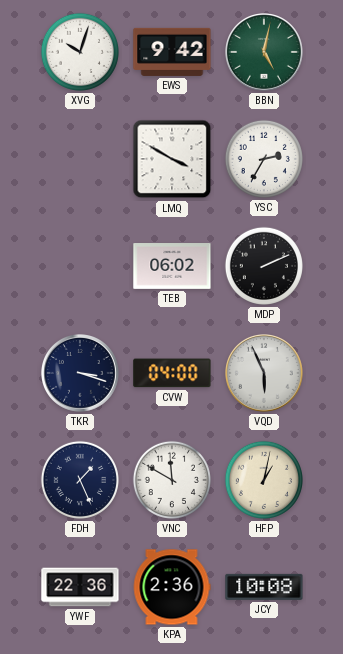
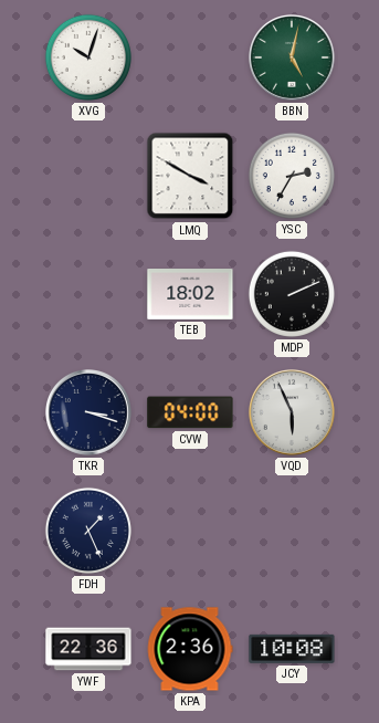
EWS: 9:42 -> none (172, 52)
TEB: 06:02 -> 18:02 (190, 295)
VNC: 11:50 -> none (172, 480)
HFP: 1:02 -> none (264, 480)
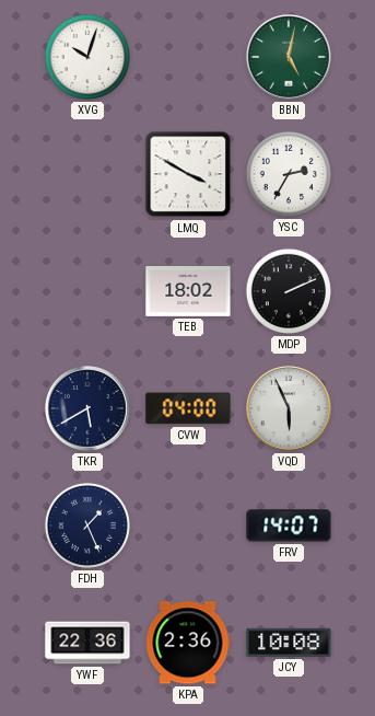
TKR: 3:18 -> 5:40 (89, 409)
FRV: none -> 14:07 (289, 526)
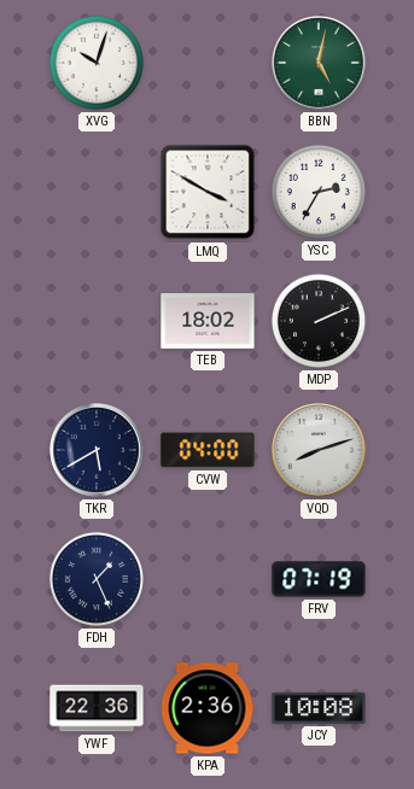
VQD: 5:56 -> 8:12 (320, 451)
FRV: 14:07 -> 07:19 (319, 579)
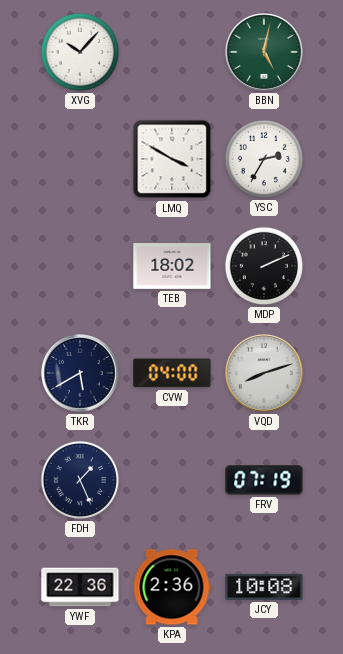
XVG: 10:03 -> 10:07 (80, 52)
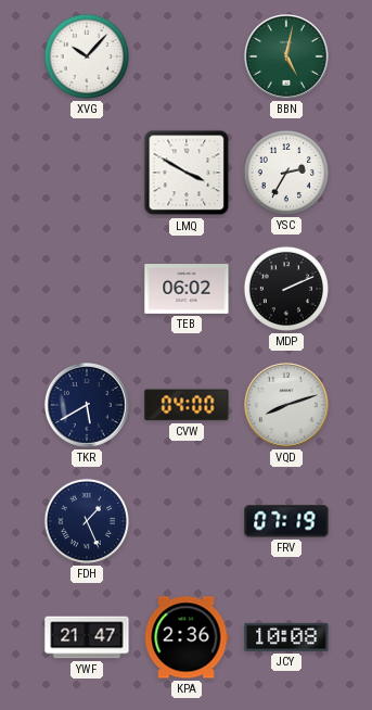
TEB: 18:02 -> 06:02 (187, 290)
YWF: 22:36 -> 21:47 (87, 637)
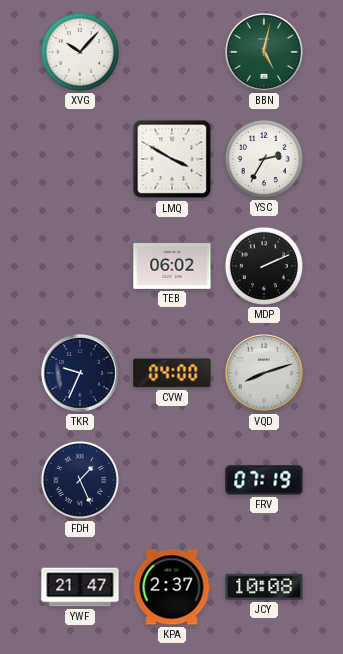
TKR: 5:40 -> 9:34 (81, 374)
KPA: 2:36 -> 2:37 (172, 587)
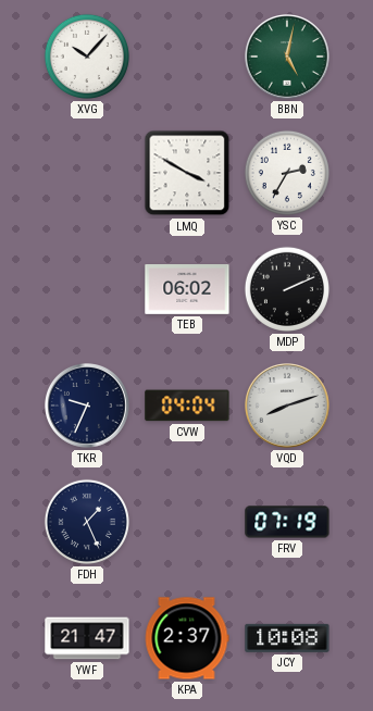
CVW: 04:00 -> 04:04 (187, 406)
